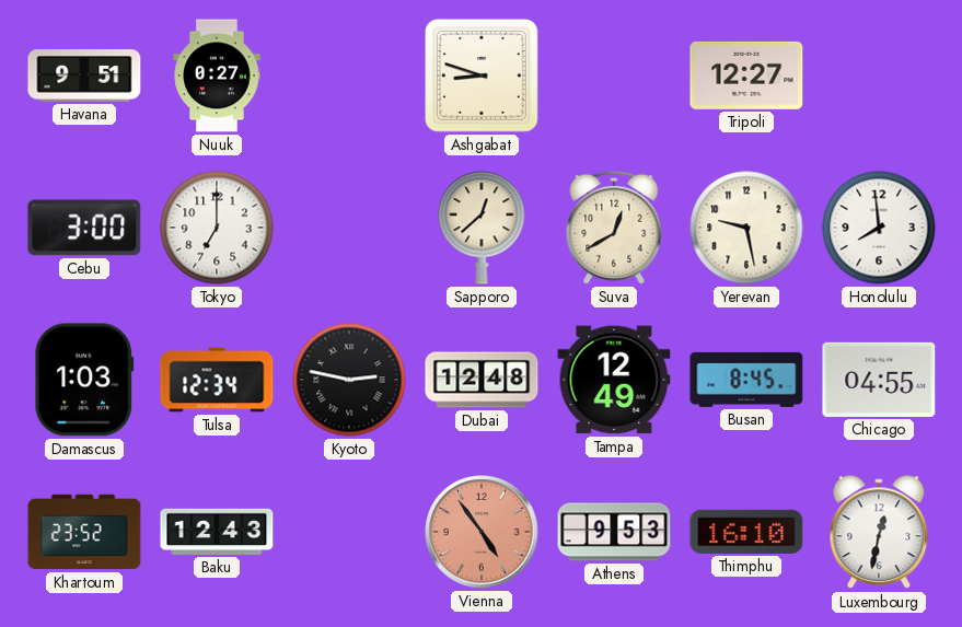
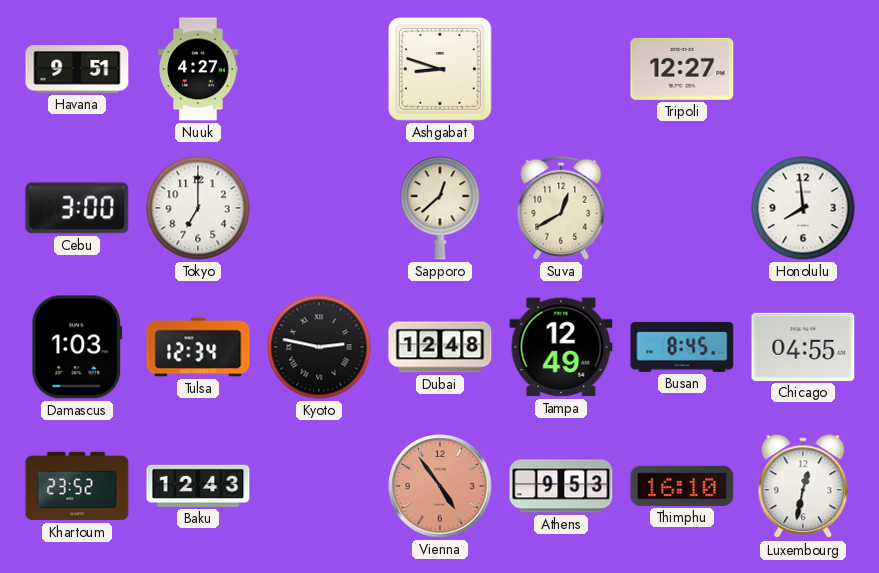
Nuuk: 0:27 -> 4:27 (198, 69)
Yerevan: 9:28 -> none (746, 228)
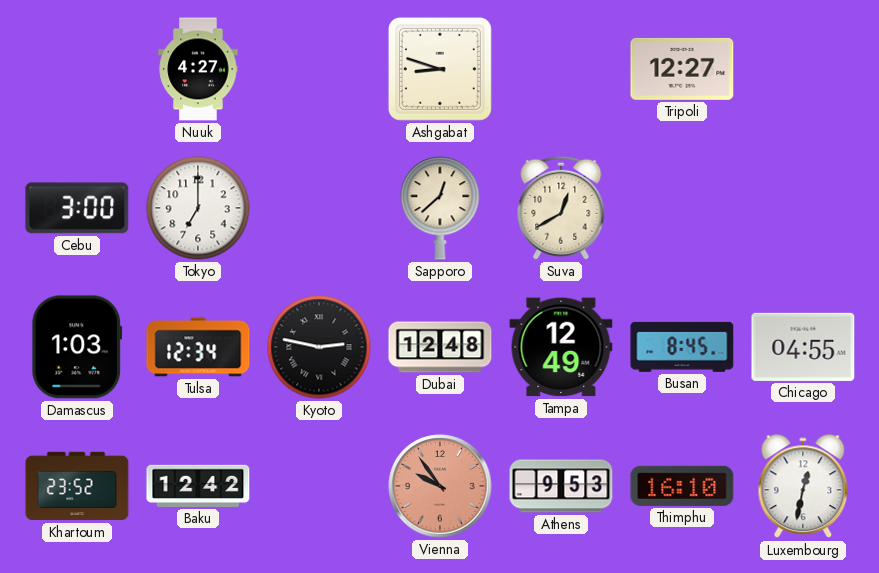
Havana: 9:51 -> none (77, 70)
Honolulu: 7:59 -> none (803, 208)
Baku: 12:43 -> 12:42 (198, 486)
Vienna: 4:54 -> 9:54 (440, 486)
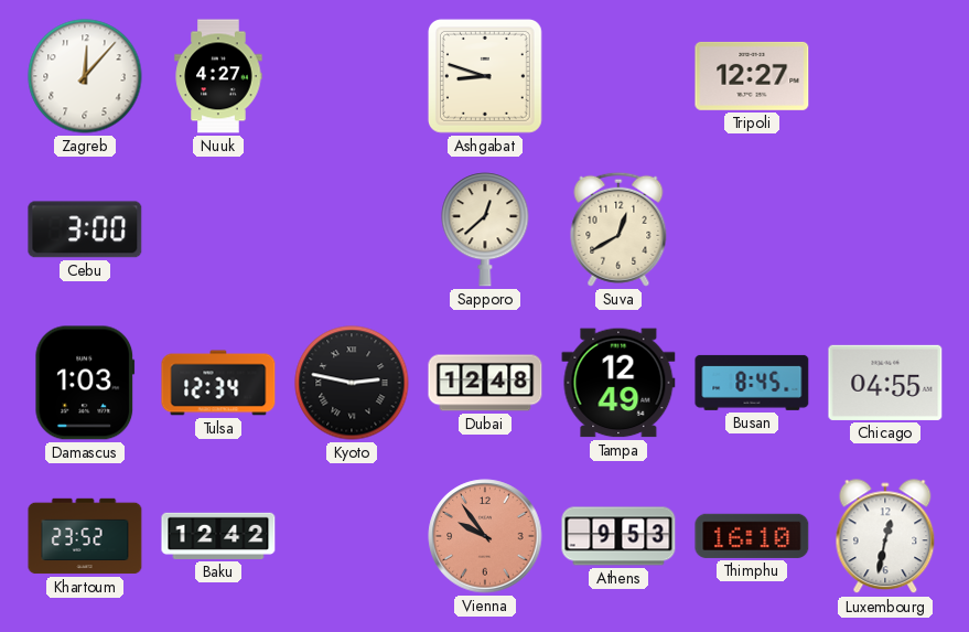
Zagreb: none -> 12:07 (85, 76)
Tokyo: 7:00 -> none (198, 208)
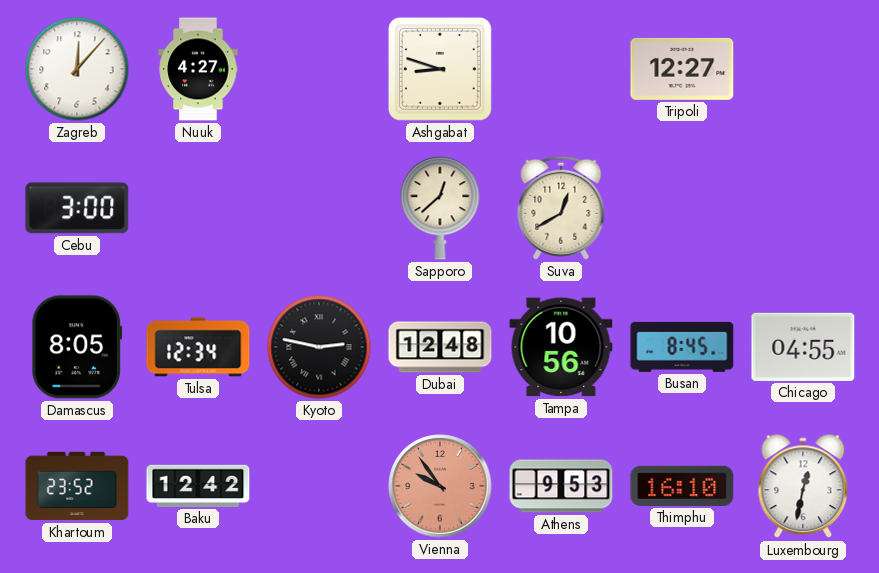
Damascus: 1:03 -> 8:05 (77, 347)
Tampa: 12:49 -> 10:56 (561, 347)
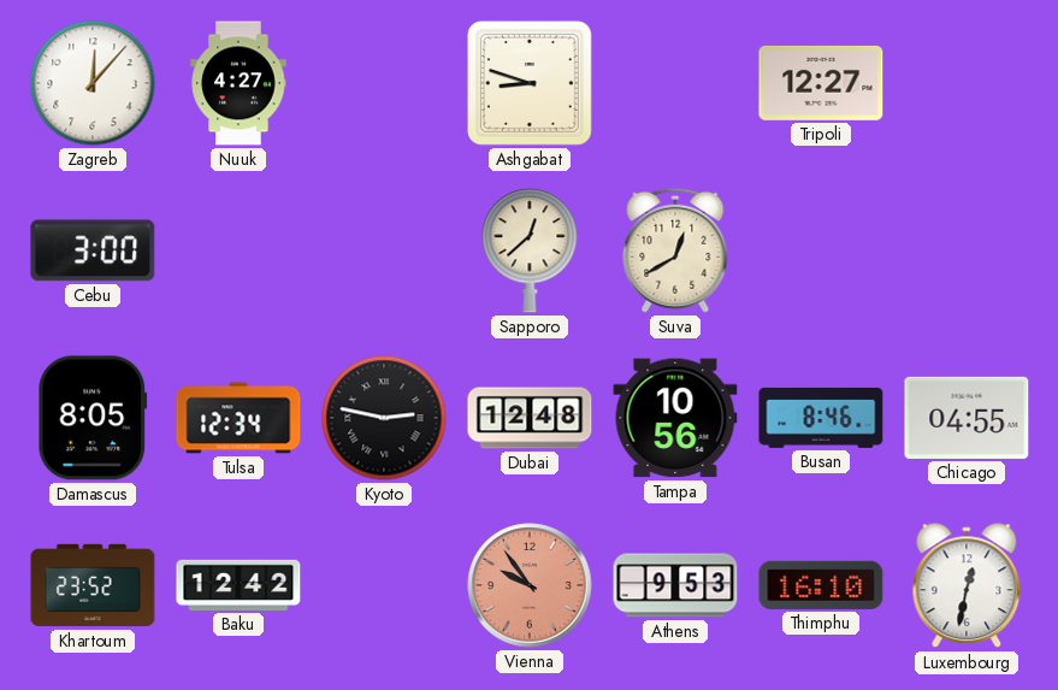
Busan: 8:45 -> 8:46 (821, 418)
